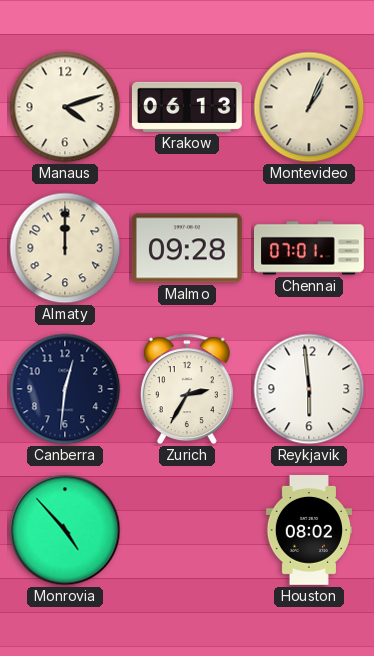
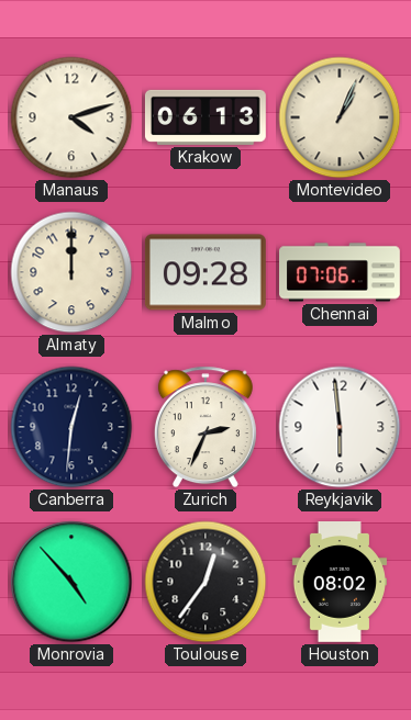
Chennai: 07:01 -> 07:06 (341, 272)
Zurich: 2:35 -> 2:34 (205, 427)
Toulouse: none -> 12:36 (205, 582)
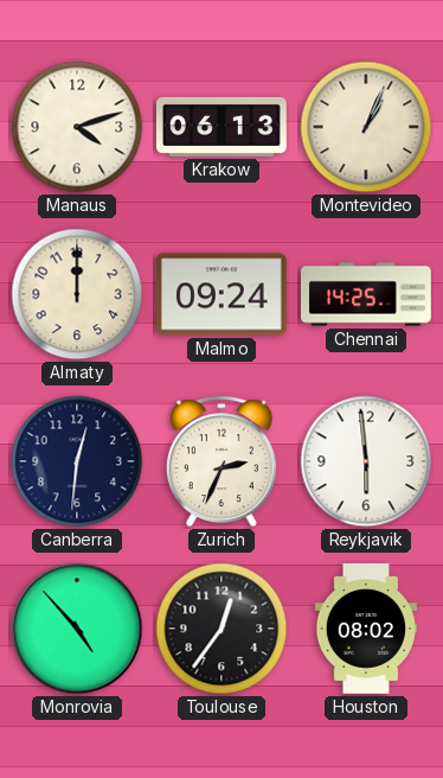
Malmo: 09:28 -> 09:24 (221, 294)
Chennai: 07:06 -> 14:25 (367, 294)
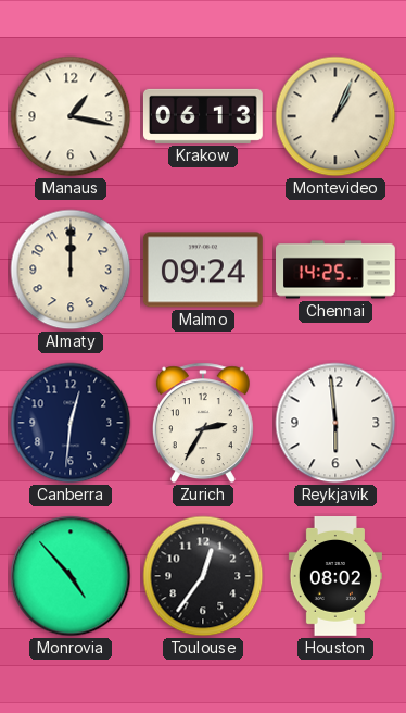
Manaus: 4:12 -> 1:17 (71, 116)
Zurich: 2:34 -> 2:35 (203, 423)
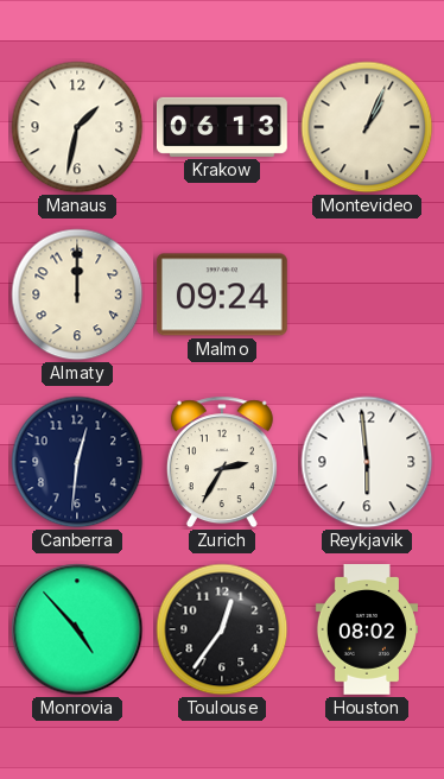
Manaus: 1:17 -> 1:32 (77, 127)
Chennai: 14:25 -> none (337, 270)
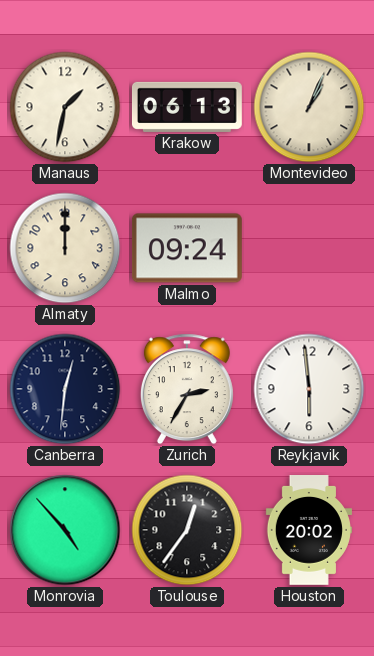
Houston: 08:02 -> 20:02 (309, 531)
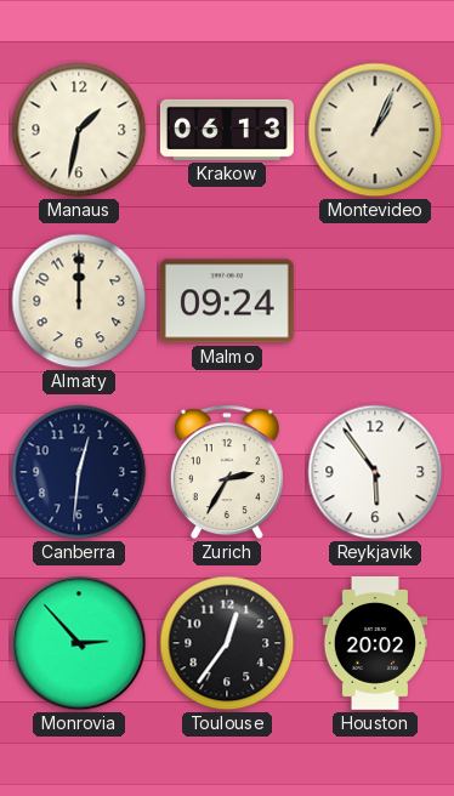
Reykjavik: 5:59 -> 5:54 (375, 472)
Monrovia: 4:53 -> 2:53 (79, 643)
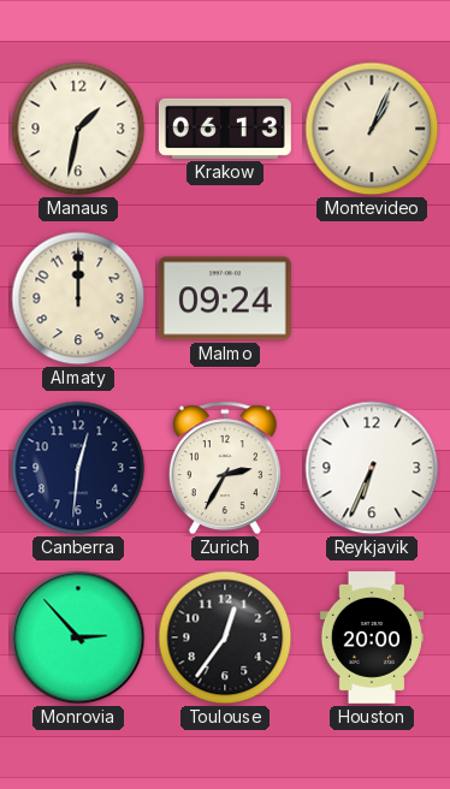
Reykjavik: 5:54 -> 6:34 (372, 468)
Houston: 20:02 -> 20:00 (372, 639)
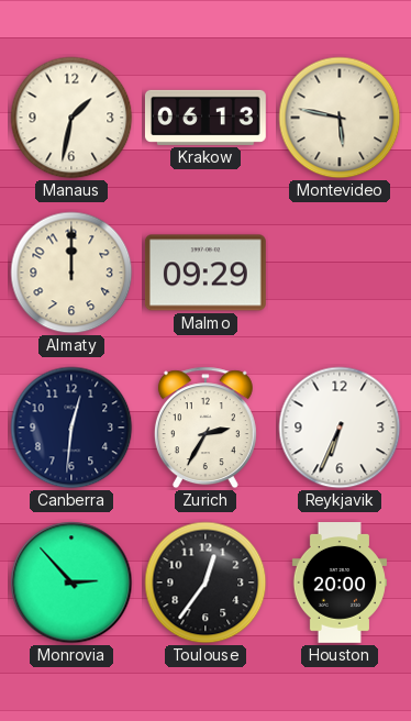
Montevideo: 1:04 -> 5:47 (340, 118)
Malmo: 09:24 -> 09:29 (205, 273)
